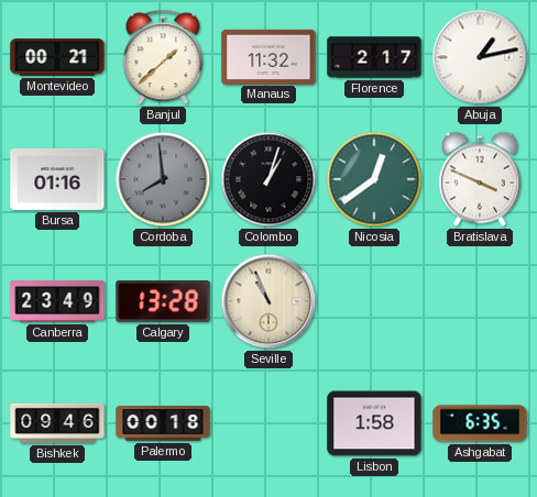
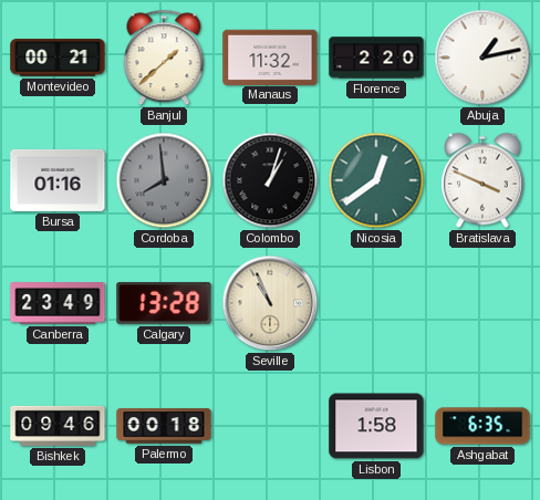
Florence: 2:17 -> 2:20 (376, 58)
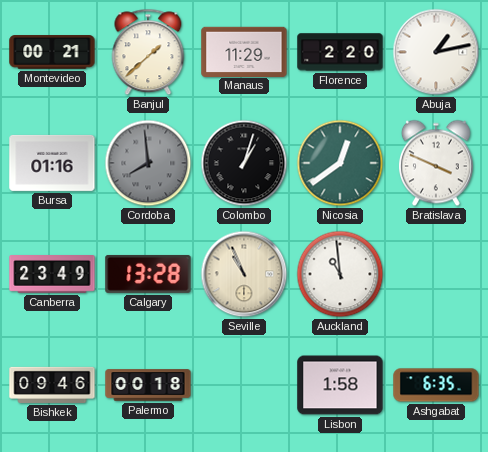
Manaus: 11:32 -> 11:29 (244, 51)
Auckland: none -> 10:59 (340, 274)
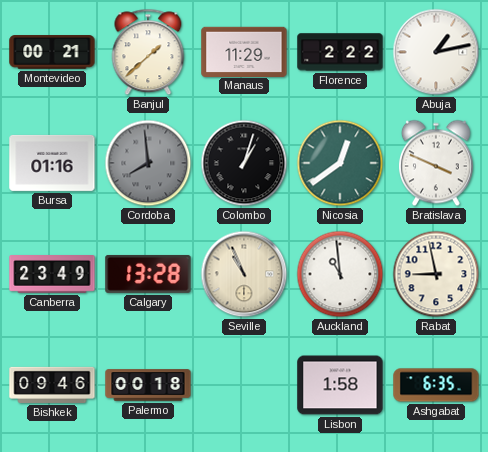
Florence: 2:20 -> 2:22 (340, 52)
Rabat: none -> 8:58 (436, 274)
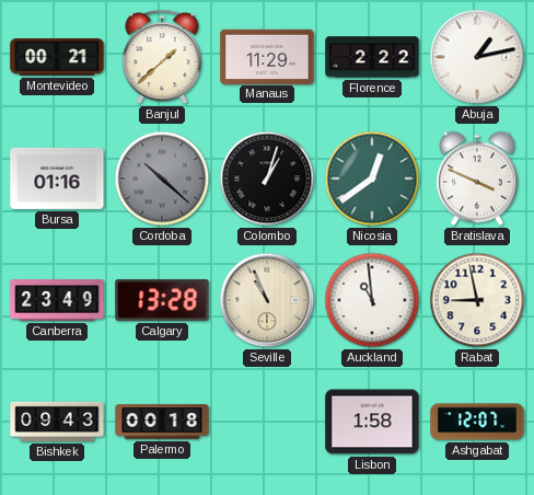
Cordoba: 7:59 -> 10:22 (162, 179)
Bishkek: 09:46 -> 09:43 (57, 422)
Ashgabat: 6:35 -> 12:07 (477, 422)
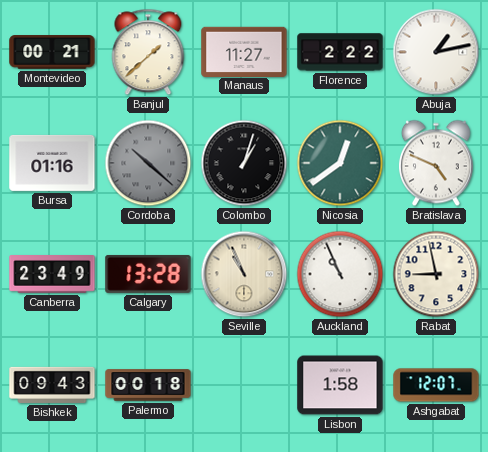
Manaus: 11:29 -> 11:27 (244, 51)
Bratislava: 3:49 -> 4:49 (436, 163)
Auckland: 10:59 -> 10:56 (340, 274)
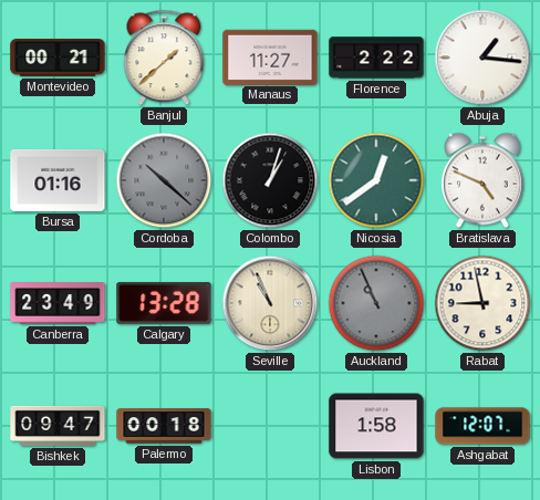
Abuja: 1:13 -> 1:16 (482, 58)
Auckland dial: white -> grey (376, 303)
Bishkek: 09:43 -> 09:47 (58, 426)
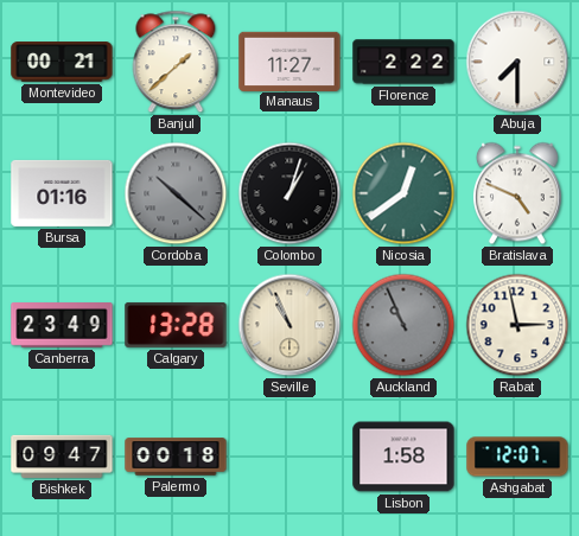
Abuja: 1:16 -> 7:30 (517, 62)
Rabat: 8:58 -> 2:58 (517, 325)
